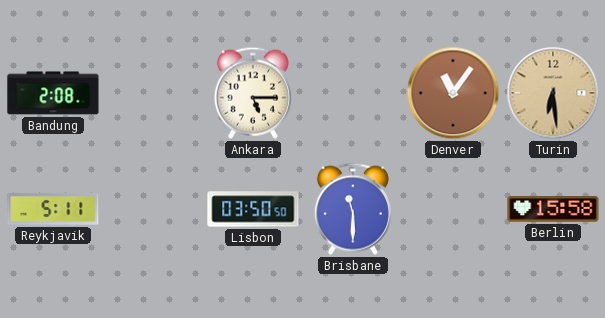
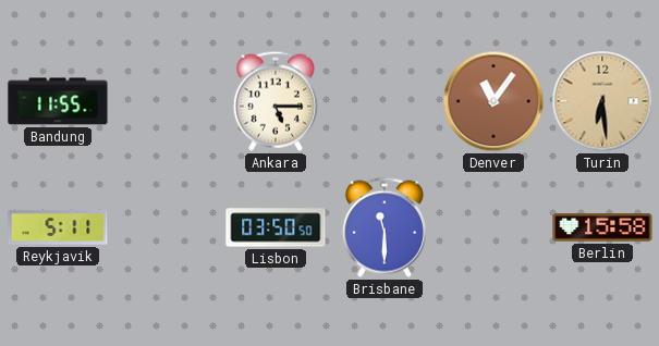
Bandung: 2:08 -> 11:55 (58, 101)
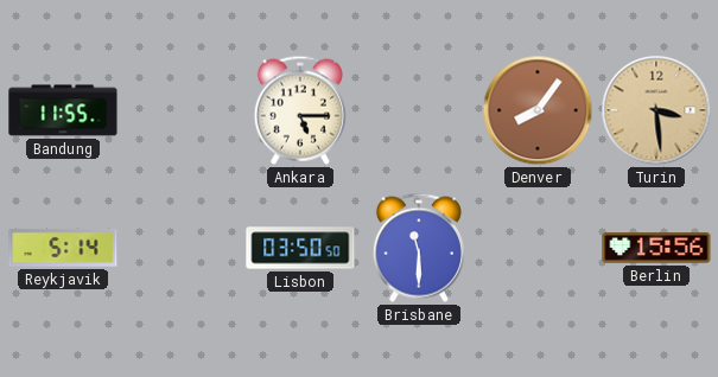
Denver: 11:06 -> 8:06 (538, 110)
Turin: 6:29 -> 3:29 (656, 110)
Reykjavik: 5:11 -> 5:14 (63, 248)
Berlin: 15:58 -> 15:56 (656, 248)
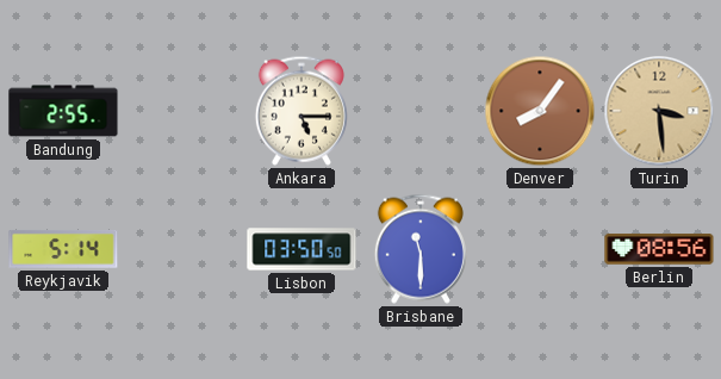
Bandung: 11:55 -> 2:55 (63, 111)
Berlin: 15:56 -> 08:56 (659, 249)
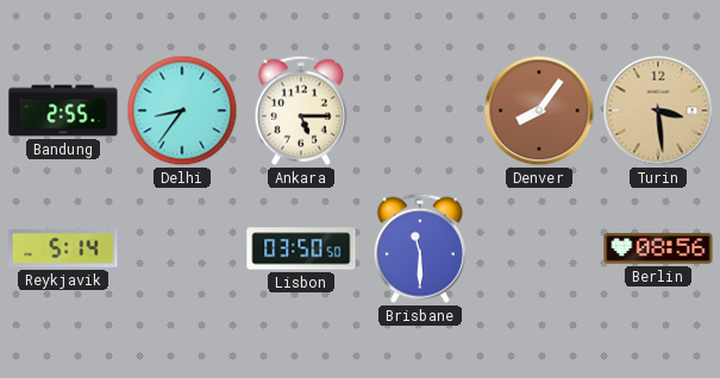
Delhi: none -> 8:36 (182, 111)
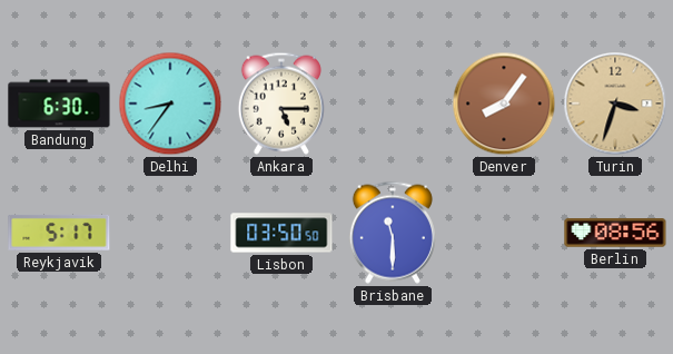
Bandung: 2:55 -> 6:30 (59, 104)
Turin: 3:29 -> 3:33 (615, 104)
Reykjavik: 5:14 -> 5:17 (59, 233)
